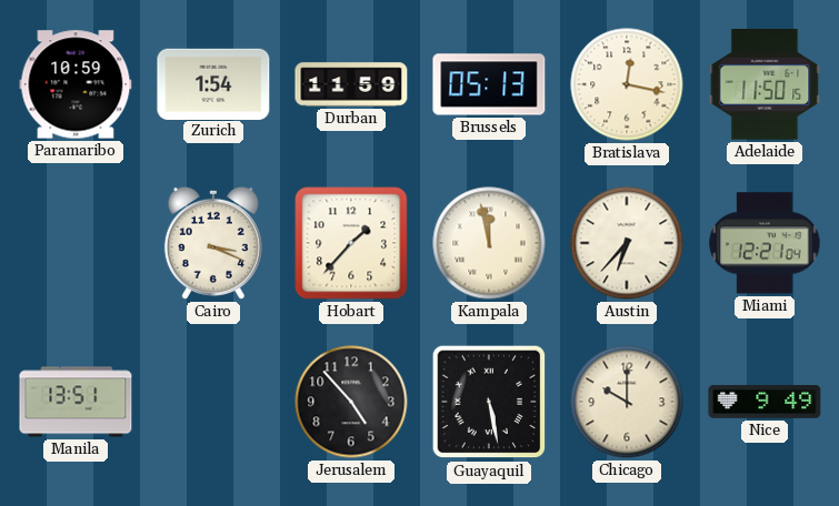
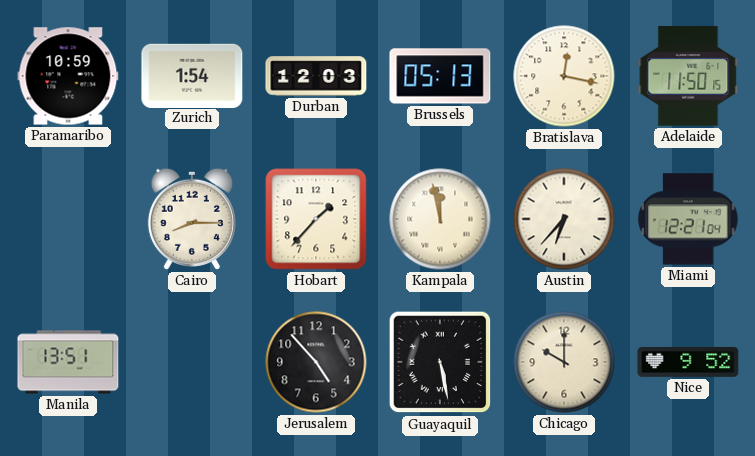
Durban: 11:59 -> 12:03 (316, 76)
Cairo: 3:19 -> 8:15 (192, 219)
Nice: 9:49 -> 9:52 (688, 362)
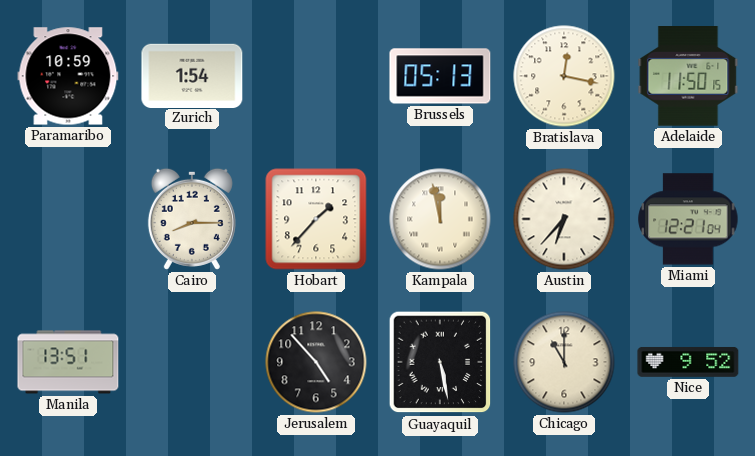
Durban: 12:03 -> none (316, 76)
Chicago: 10:00 -> 11:00 (564, 362)
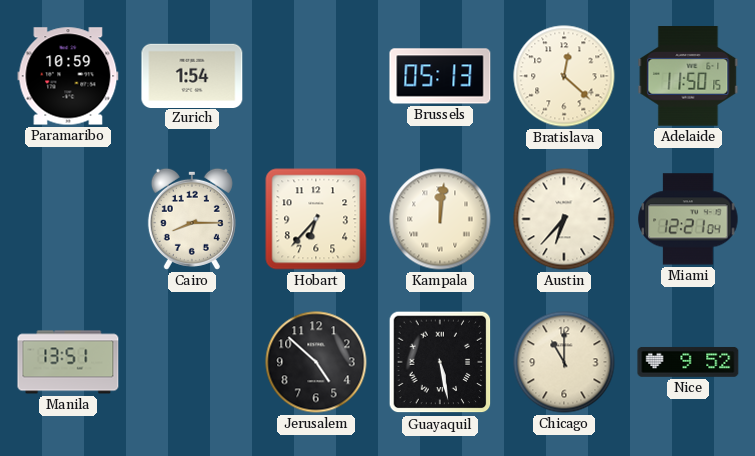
Bratislava: 12:17 -> 12:22 (564, 76)
Hobart: 1:37 -> 6:37 (316, 219)
Kampala: 11:58 -> 12:01 (440, 219)
Jerusalem: 4:53 -> 4:52 (316, 362)
